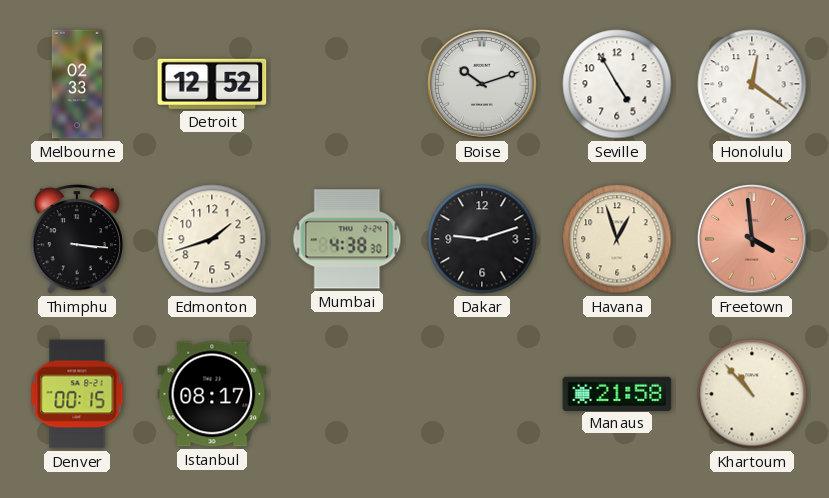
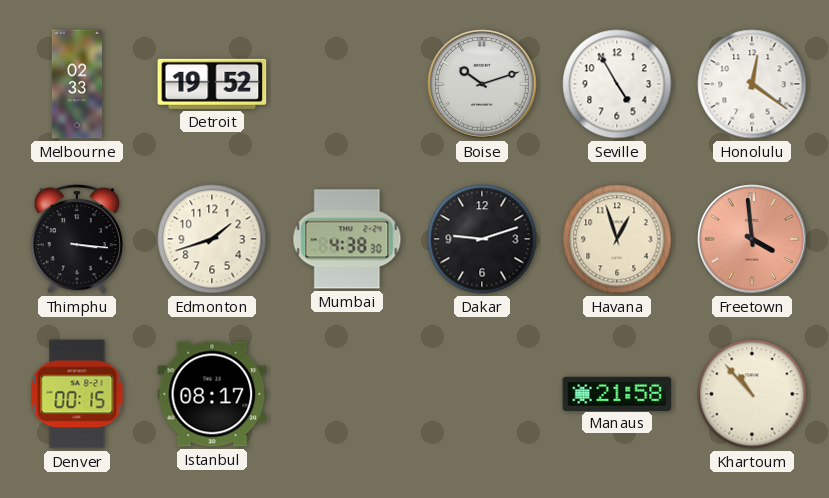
Detroit: 12:52 -> 19:52 (212, 84)
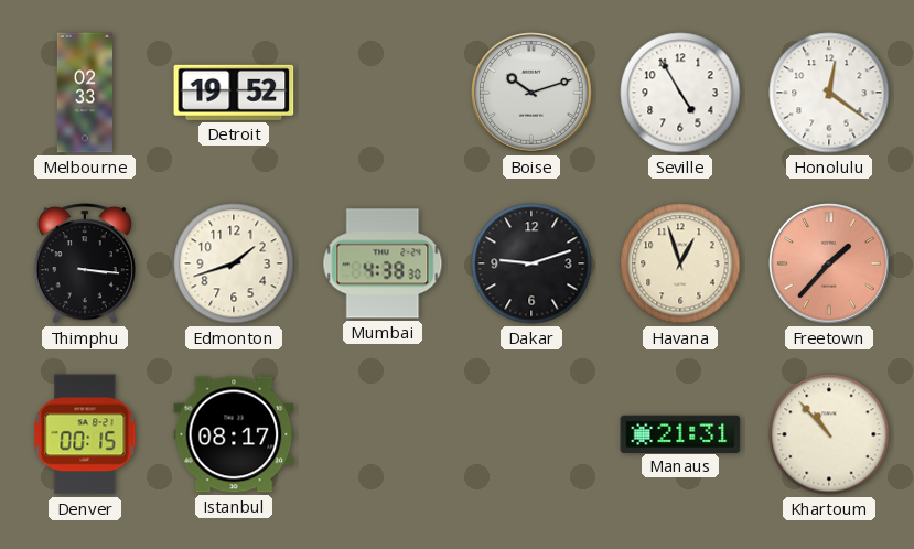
Freetown: 3:59 -> 1:37 (830, 265)
Manaus: 21:58 -> 21:31 (680, 433)
